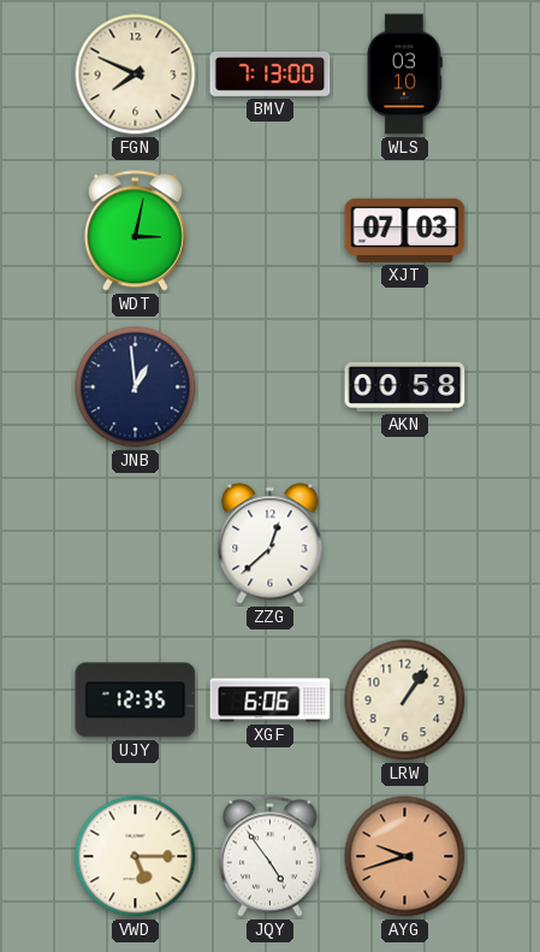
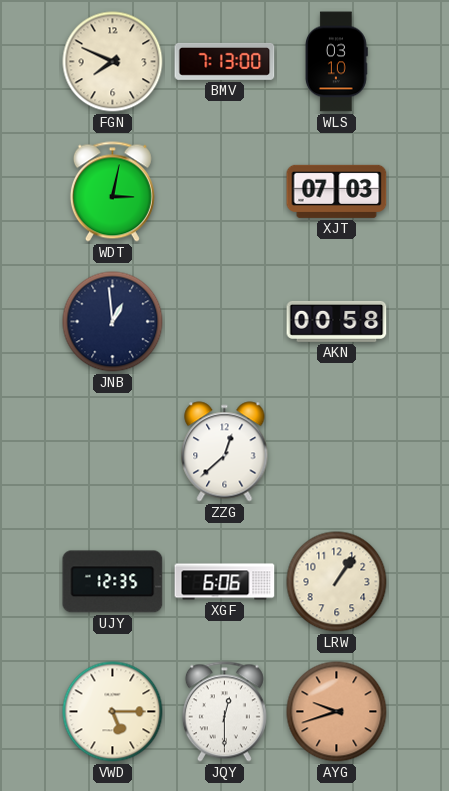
JQY: 4:54 -> 12:30 (224, 712)
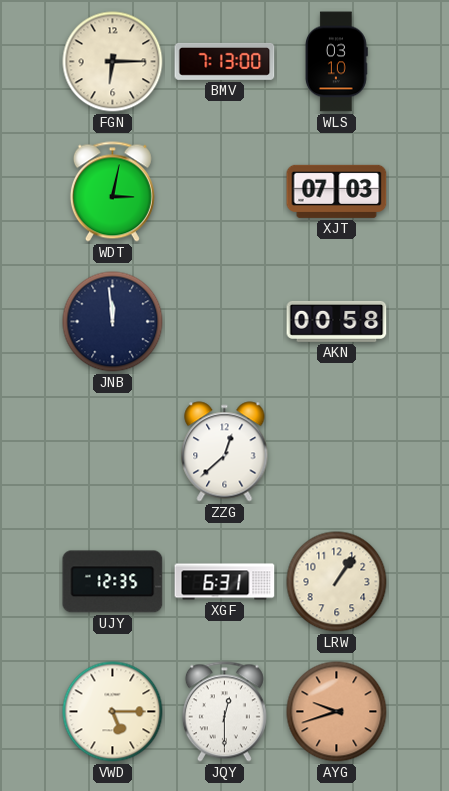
FGN: 7:49 -> 6:15 (113, 62)
JNB: 12:59 -> 11:59 (113, 322)
XGF: 6:06 -> 6:31 (225, 582)
